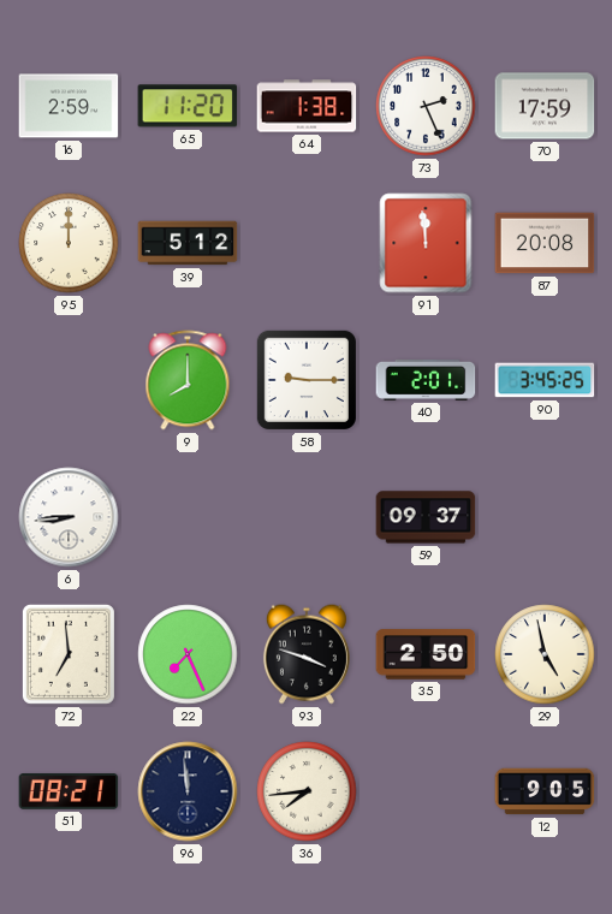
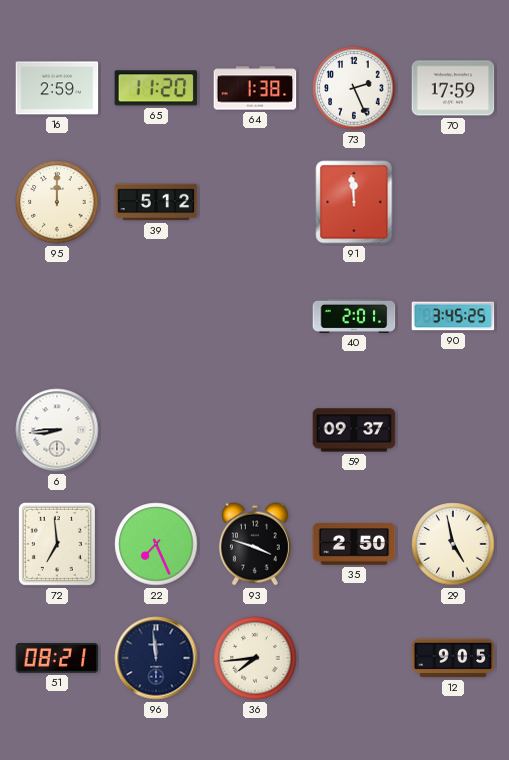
87: 20:08 -> none (545, 243)
9: 8:00 -> none (188, 380)
58: 9:15 -> none (307, 380)
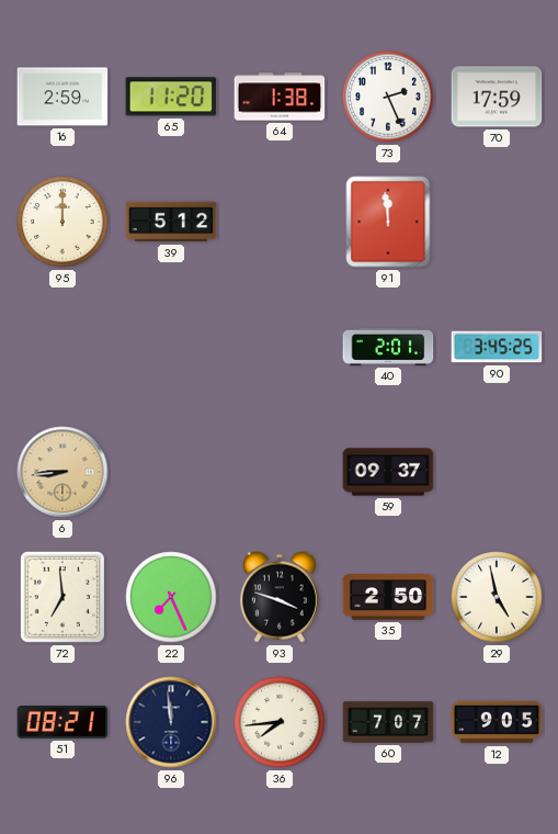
6 dial: white -> champagne (62, 472)
60: none -> 7:07 (388, 722)
